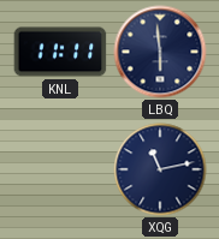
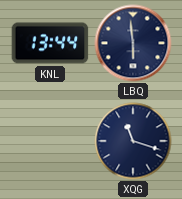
KNL: 11:11 -> 13:44 (50, 43)
XQG: 11:13 -> 11:18 (133, 141)
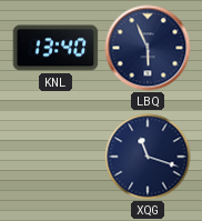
KNL: 13:44 -> 13:40 (55, 48)
LBQ: 5:59 -> 5:56 (148, 48)
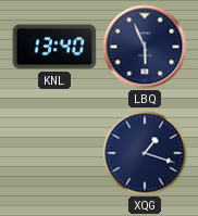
XQG: 11:18 -> 1:18 (145, 153)
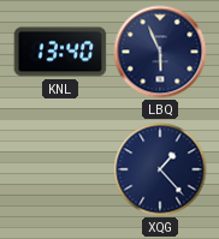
XQG: 1:18 -> 1:23 (160, 169)
